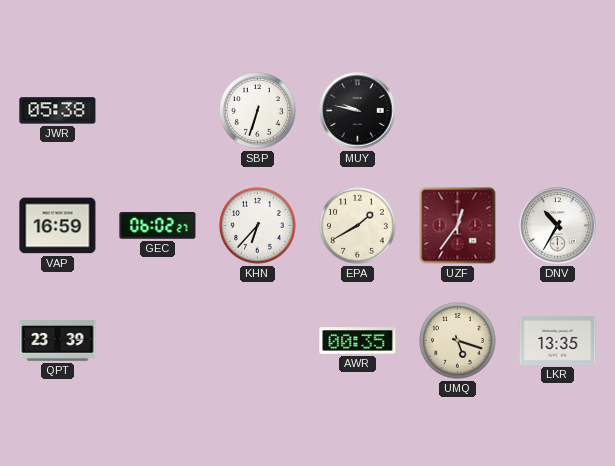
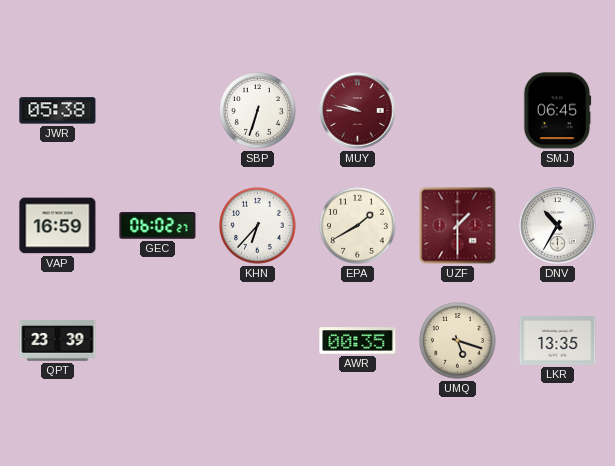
MUY dial: black -> burgundy (358, 111)
SMJ: none -> 06:45 (557, 111)
UZF: 12:36 -> 1:30 (458, 226)
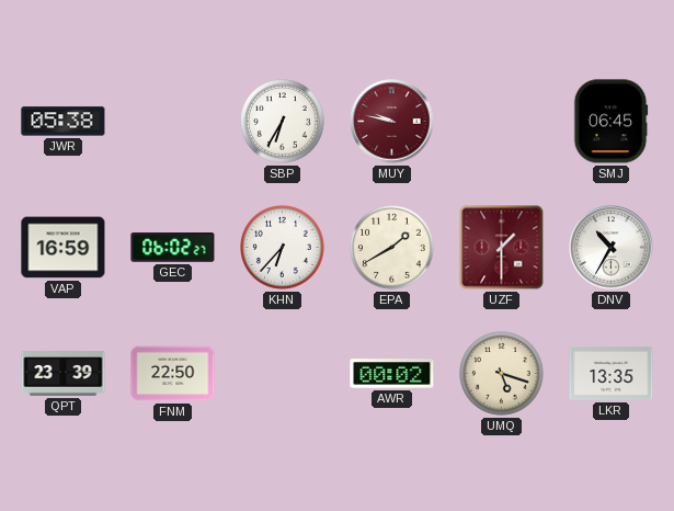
SBP: 6:33 -> 6:35 (283, 122)
FNM: none -> 22:50 (173, 374)
AWR: 00:35 -> 00:02 (392, 374)
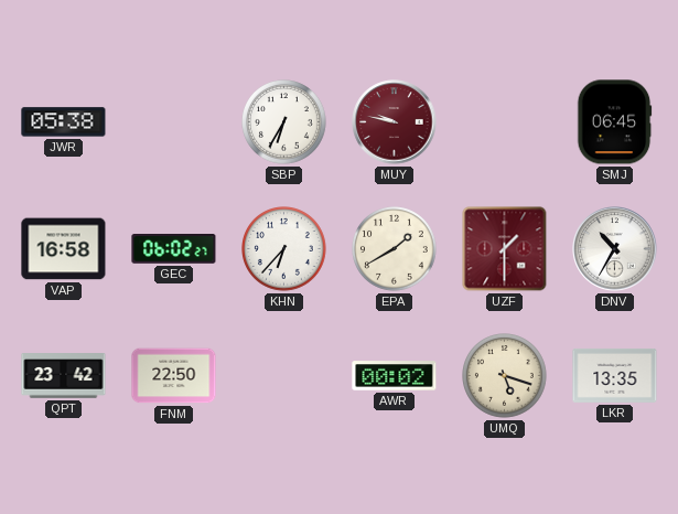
VAP: 16:59 -> 16:58 (64, 249)
QPT: 23:39 -> 23:42 (64, 376)
